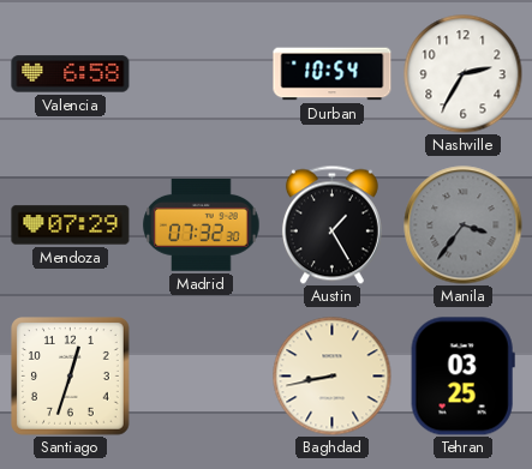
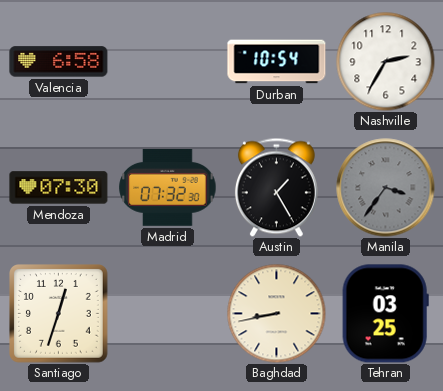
Mendoza: 07:29 -> 07:30 (59, 188)
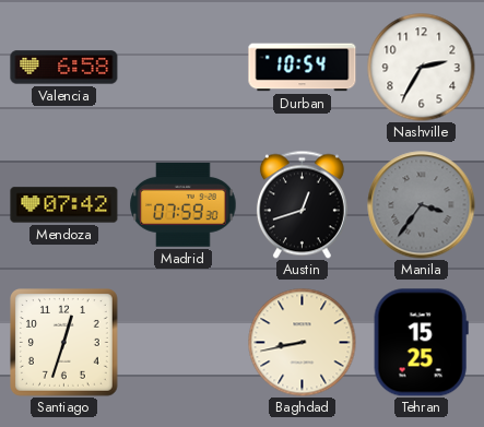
Mendoza: 07:30 -> 07:42 (64, 205)
Madrid: 07:32 -> 07:59 (184, 204)
Austin: 1:25 -> 12:42 (302, 204)
Tehran: 03:25 -> 15:25 (421, 343)
